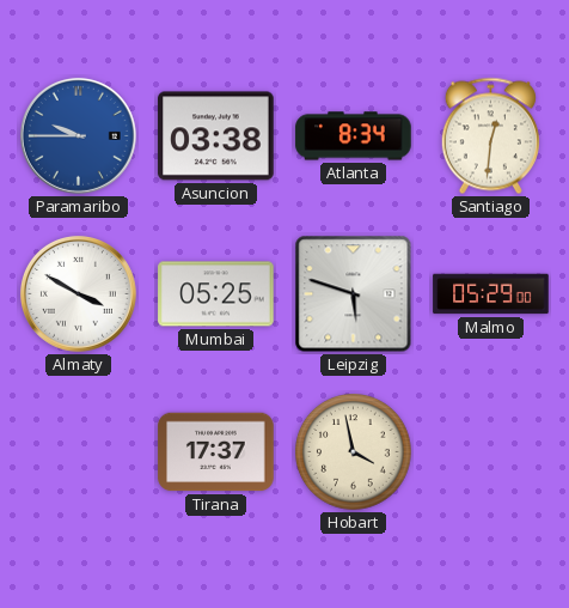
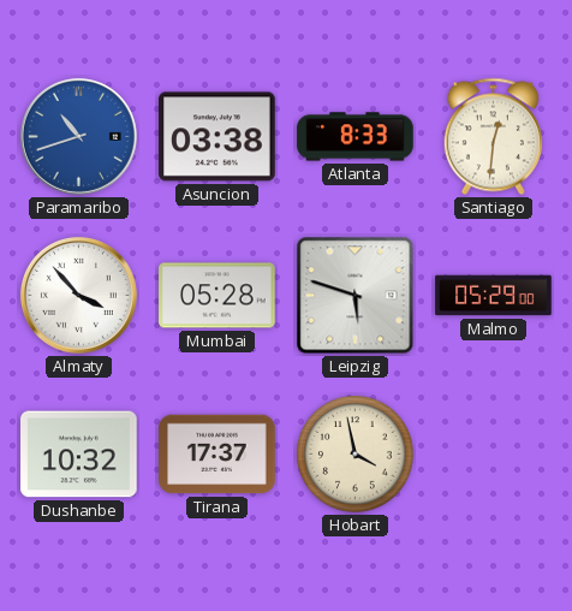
Paramaribo: 9:45 -> 10:42 (78, 136)
Atlanta: 8:34 -> 8:33 (356, 137)
Almaty: 3:50 -> 3:53 (78, 295)
Mumbai: 05:25 -> 05:28 (218, 296)
Dushanbe: none -> 10:32 (79, 455)
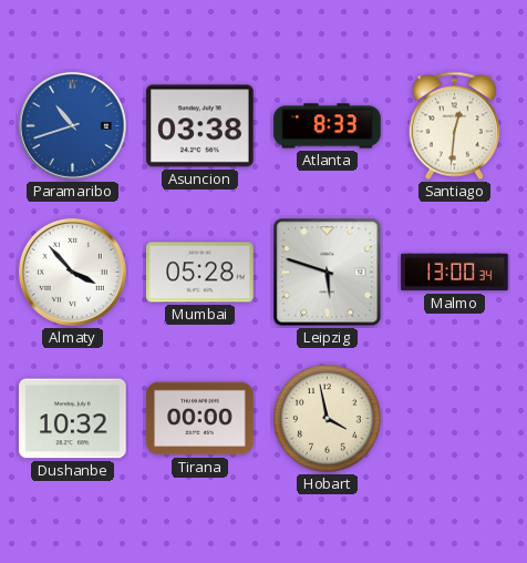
Malmo: 05:29 -> 13:00 (455, 273)
Tirana: 17:37 -> 00:00 (200, 419)
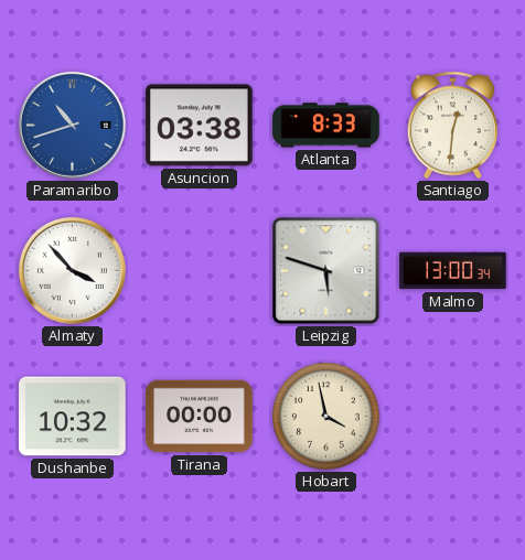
Mumbai: 05:28 -> none (200, 273)
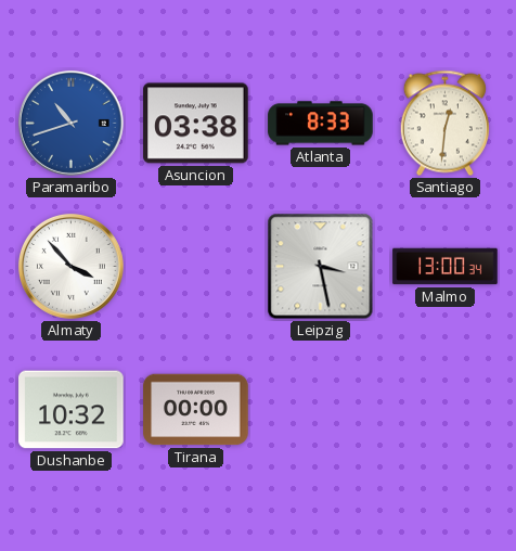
Leipzig: 5:48 -> 3:28 (321, 267)
Hobart: 3:58 -> none (326, 417)
